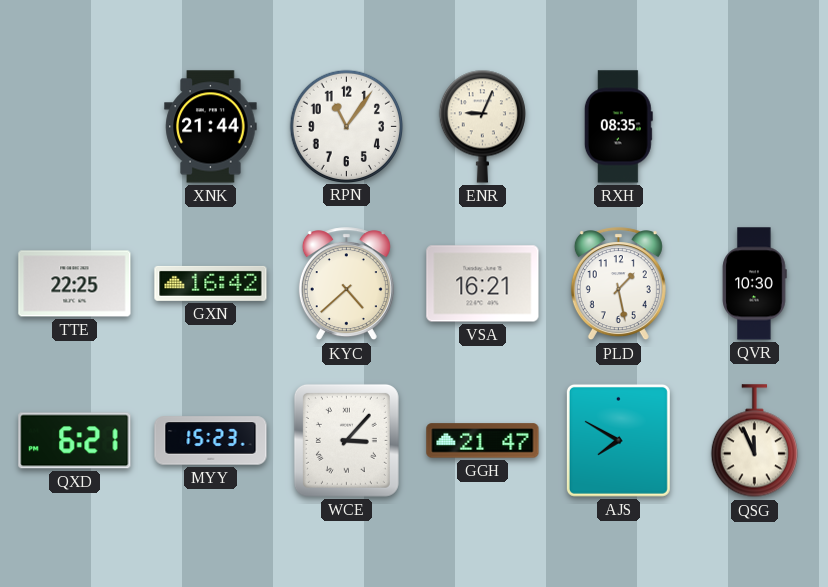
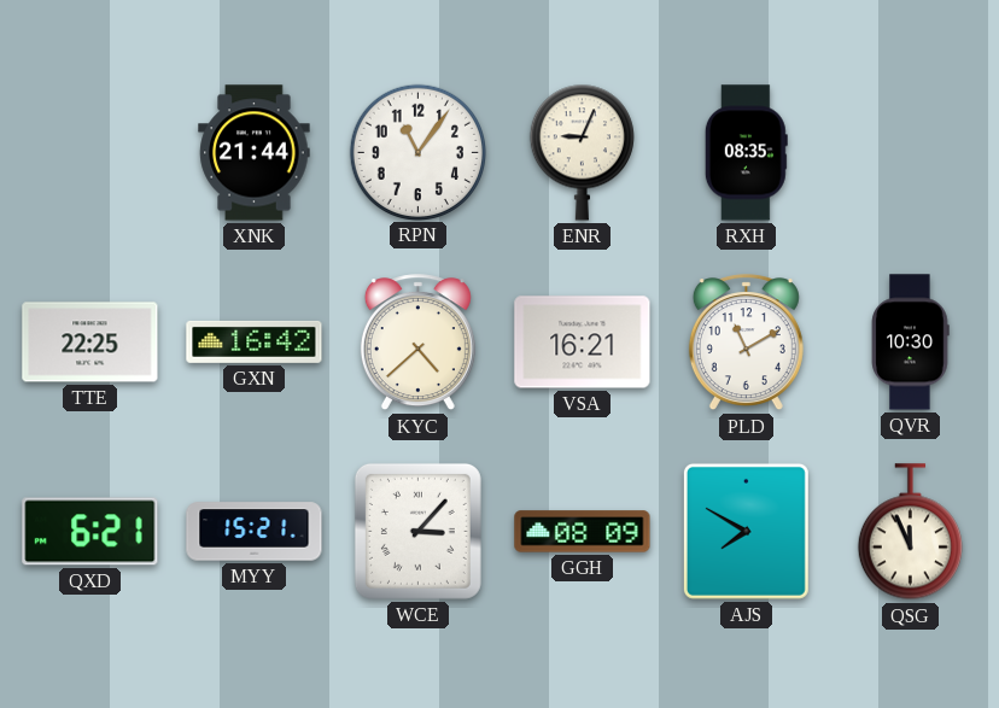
PLD: 1:28 -> 11:10 (746, 343)
MYY: 15:23 -> 15:21 (255, 532)
GGH: 21:47 -> 08:09 (583, 532)
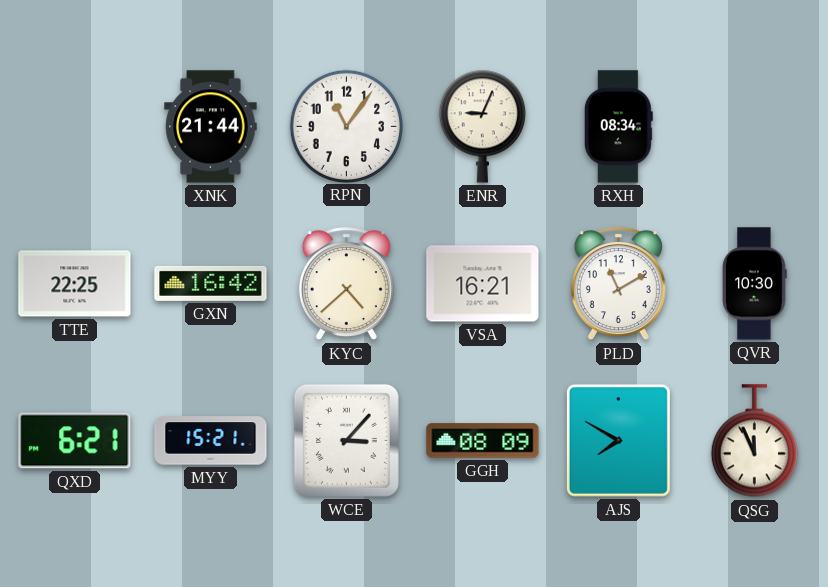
RXH: 08:35 -> 08:34 (618, 127)
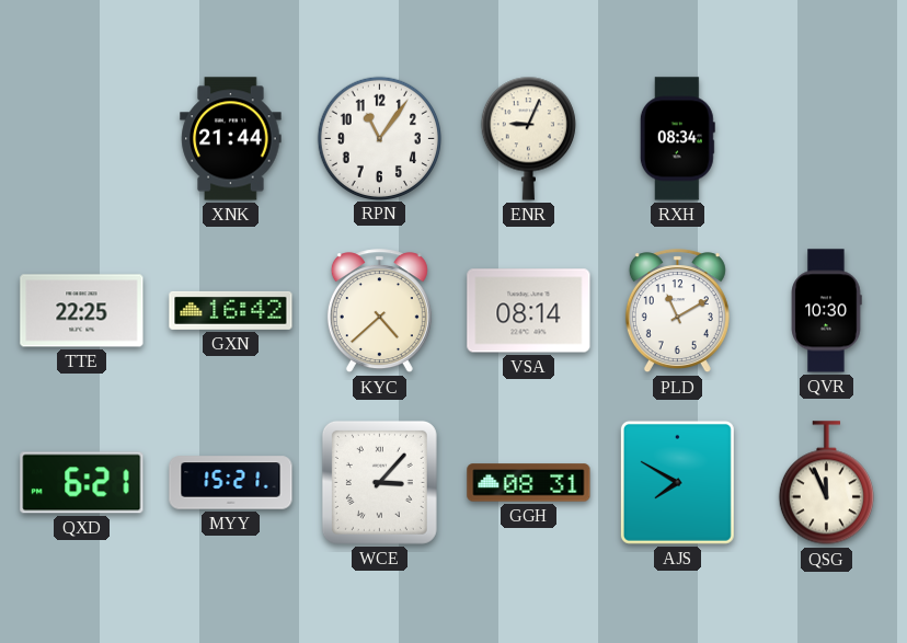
VSA: 16:21 -> 08:14 (529, 311)
GGH: 08:09 -> 08:31 (529, 483)
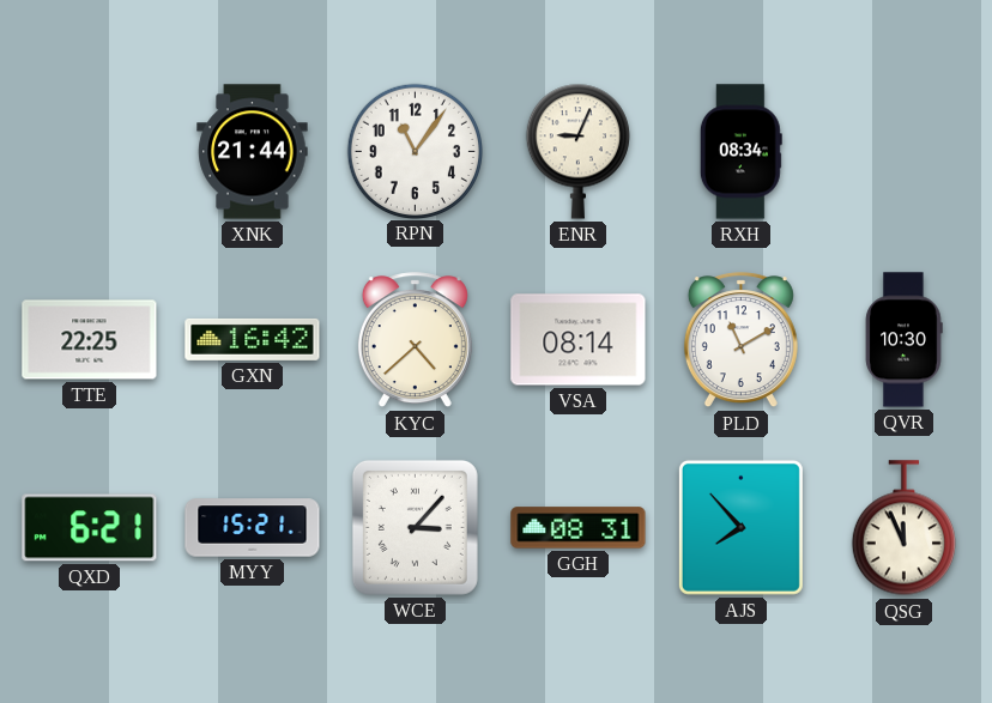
AJS: 7:50 -> 7:53 (740, 527)
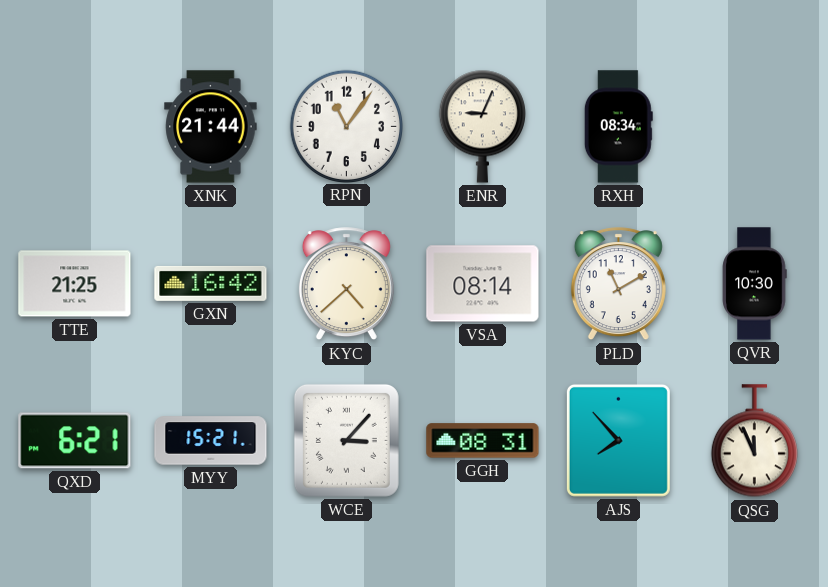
TTE: 22:25 -> 21:25 (75, 284)
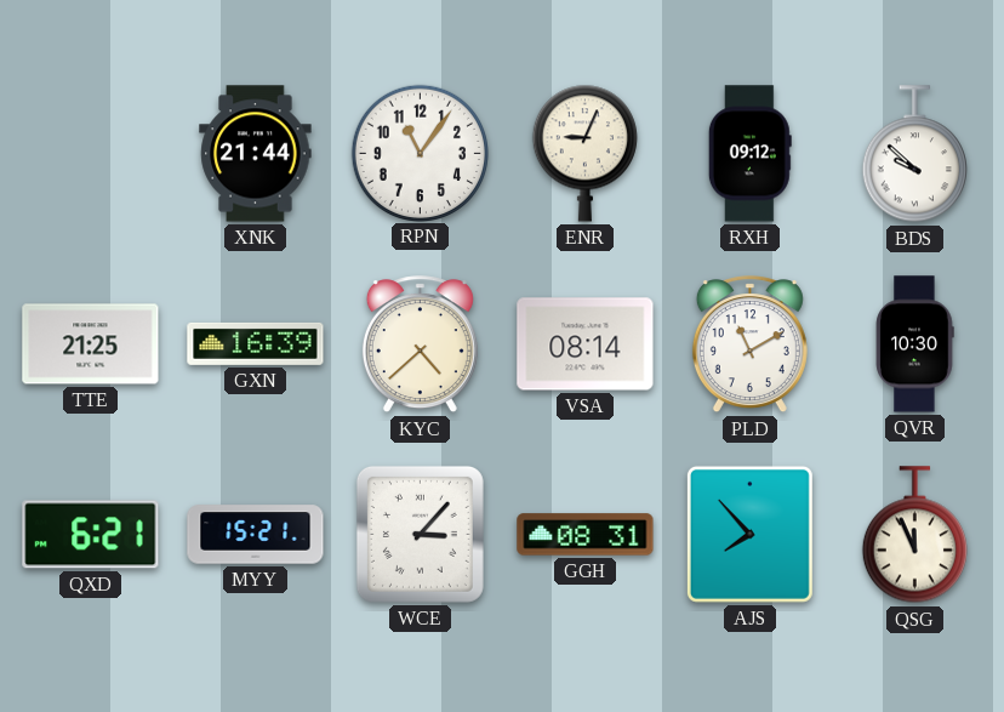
RXH: 08:34 -> 09:12 (749, 154)
BDS: none -> 9:52 (914, 154)
GXN: 16:42 -> 16:39 (256, 343)
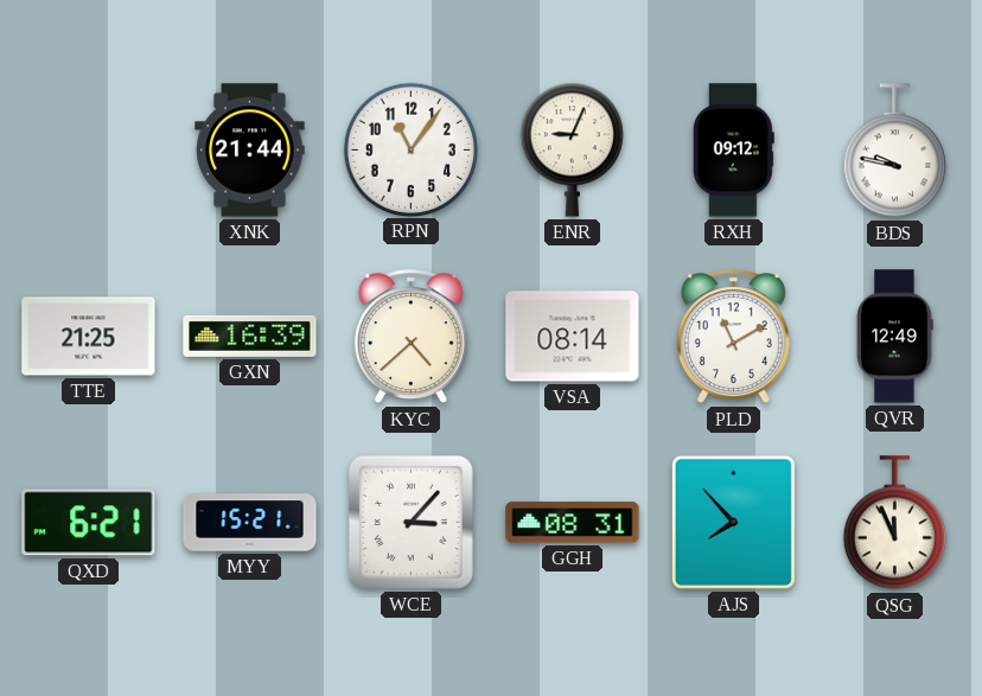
BDS: 9:52 -> 9:47 (894, 151)
QVR: 10:30 -> 12:49 (895, 337)
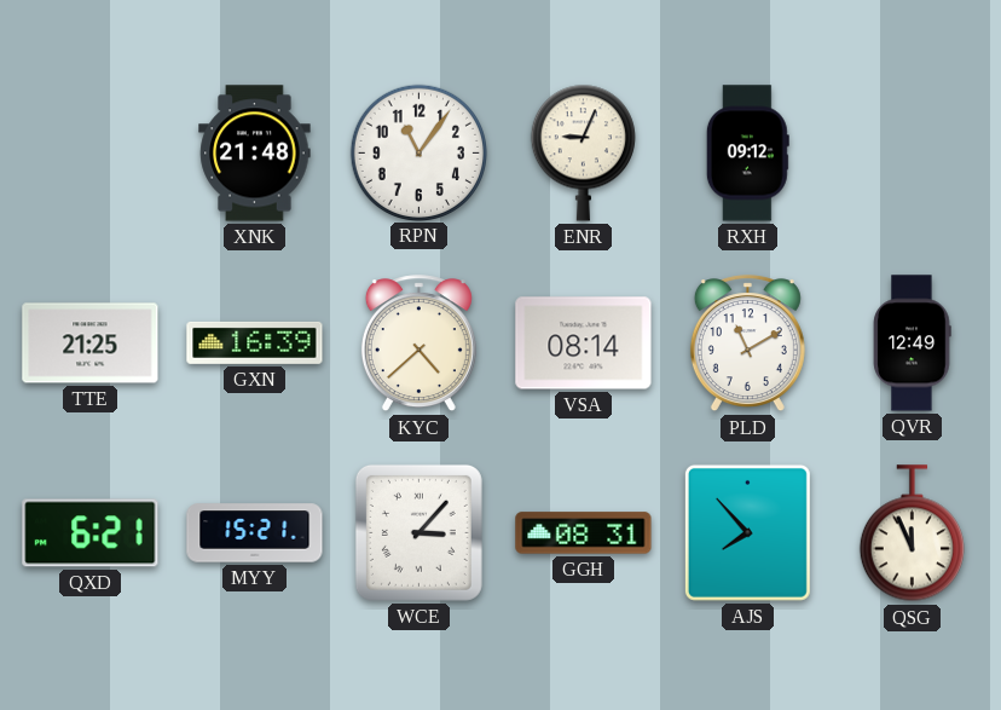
XNK: 21:44 -> 21:48 (255, 154)
BDS: 9:47 -> none (894, 151)
